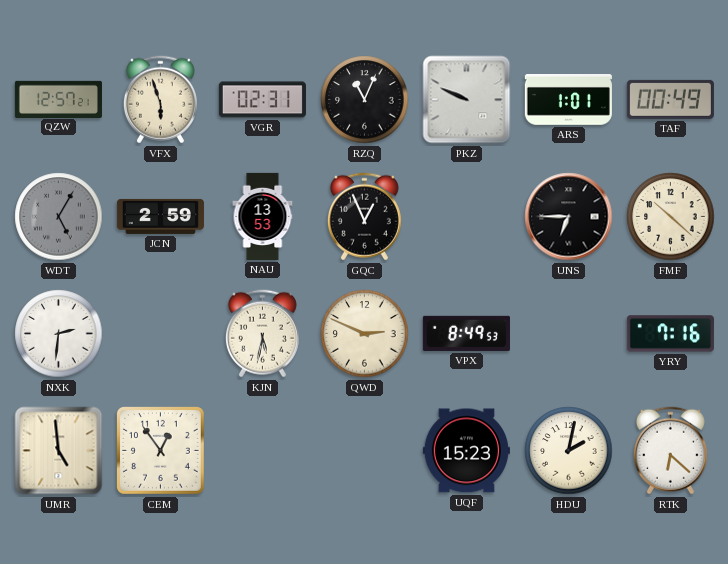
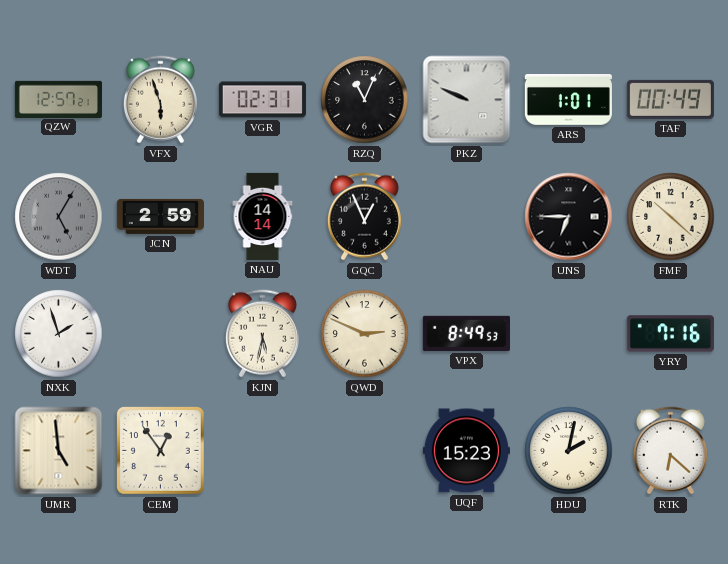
NAU: 13:53 -> 14:14 (263, 216)
NXK: 2:31 -> 1:57 (59, 334)
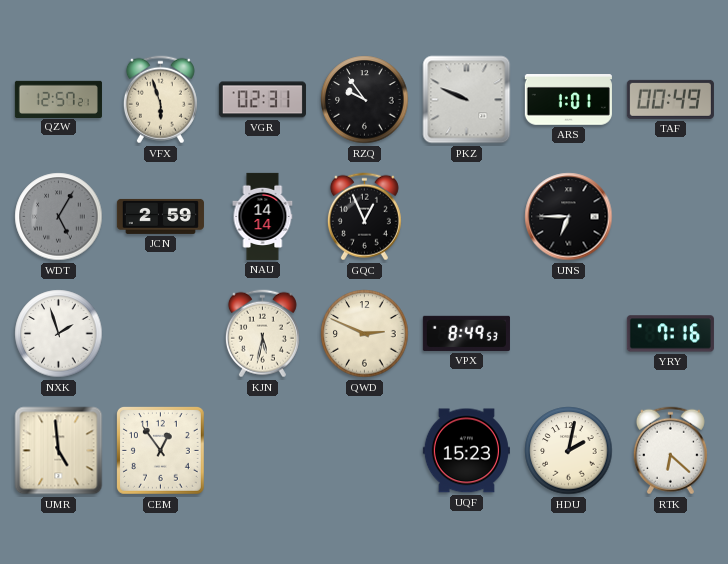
RZQ: 11:04 -> 9:54 (365, 100)
FMF: 10:22 -> none (671, 217)
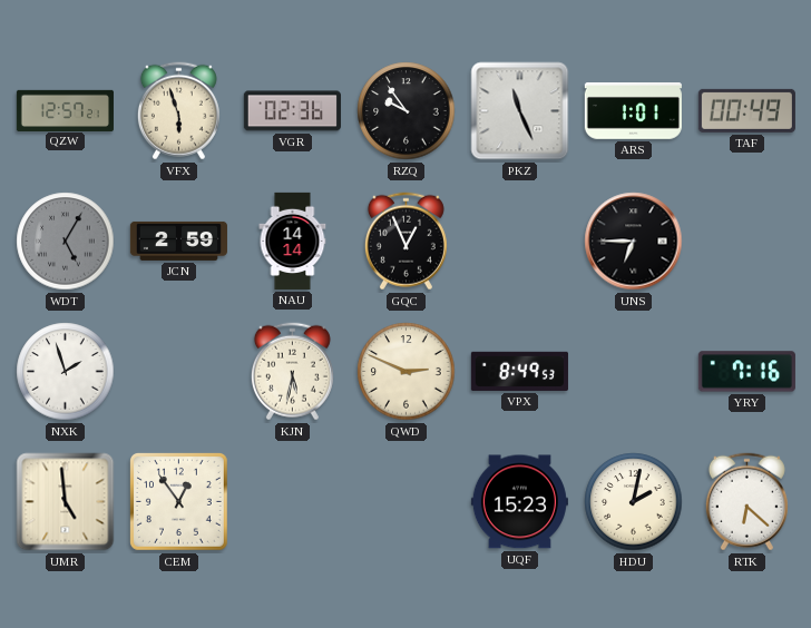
VGR: 02:31 -> 02:36 (292, 111)
PKZ: 9:49 -> 11:26 (520, 111)
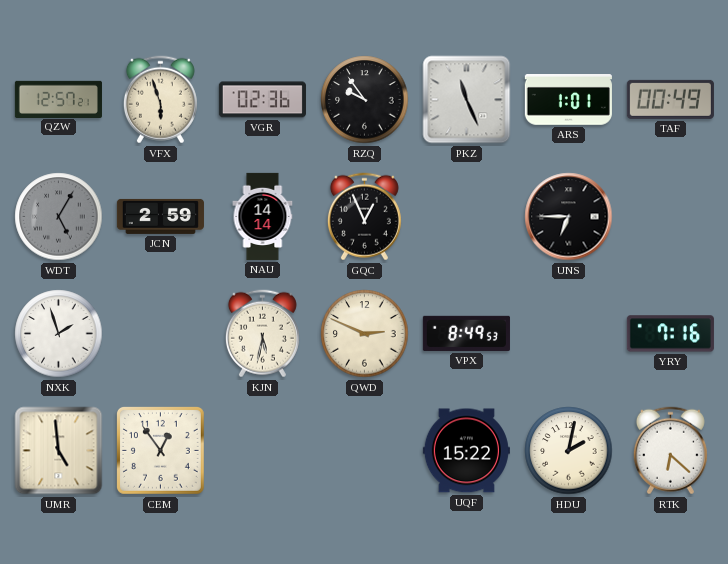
UQF: 15:23 -> 15:22 (466, 451)
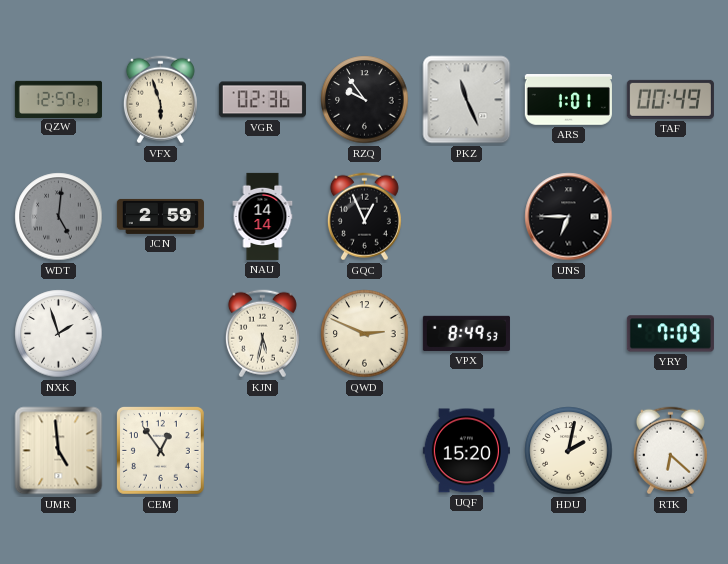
WDT: 5:05 -> 5:01 (59, 217)
YRY: 7:16 -> 7:09 (670, 334)
UQF: 15:22 -> 15:20 (466, 451)
